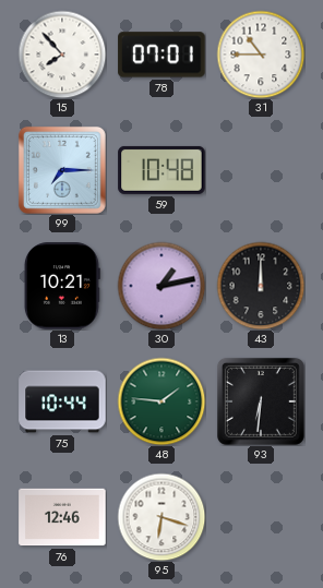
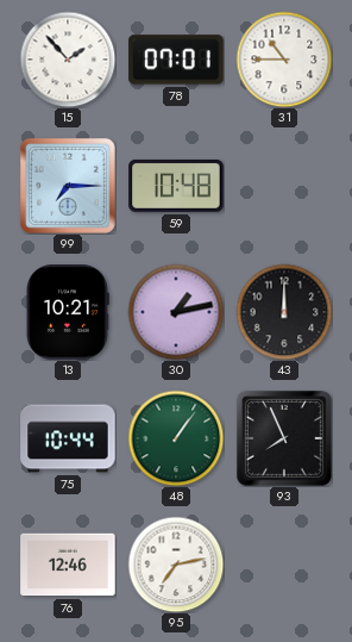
15: 7:53 -> 1:53 (68, 60)
48: 1:46 -> 1:06 (176, 438)
93: 6:31 -> 7:56 (284, 438)
95: 6:18 -> 7:13 (176, 565)
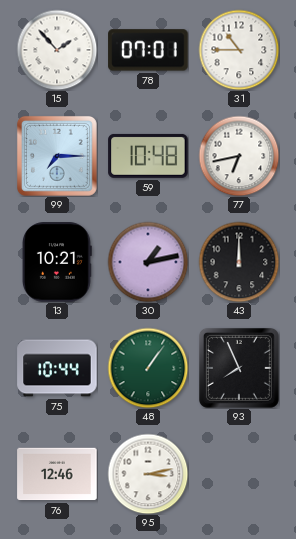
77: none -> 6:43 (239, 156)
95: 7:13 -> 3:13 (148, 474)
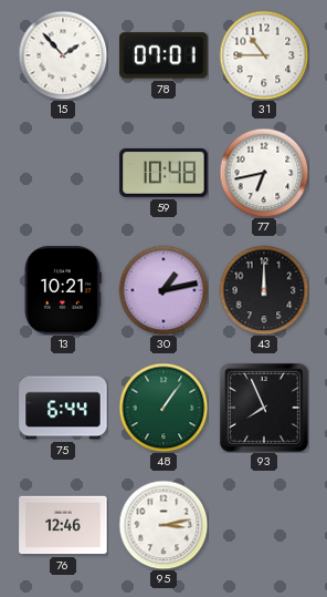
99: 7:15 -> none (57, 156)
75: 10:44 -> 6:44 (63, 408)
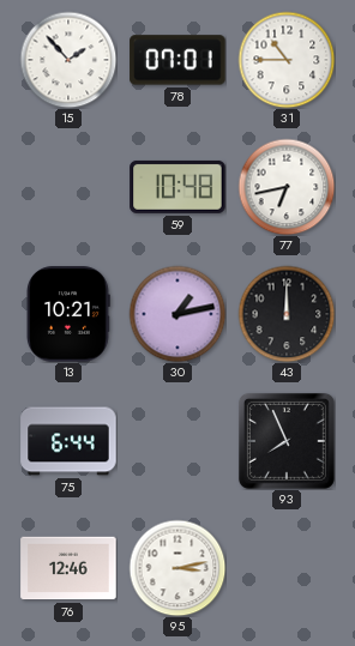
48: 1:06 -> none (163, 408)
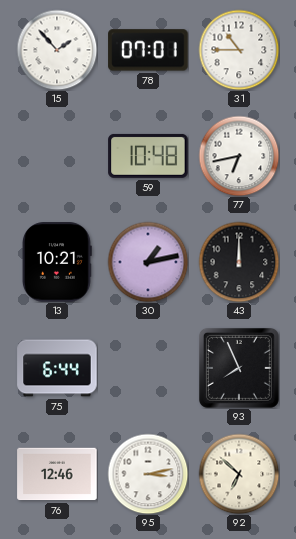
92: none -> 6:52 (239, 474)
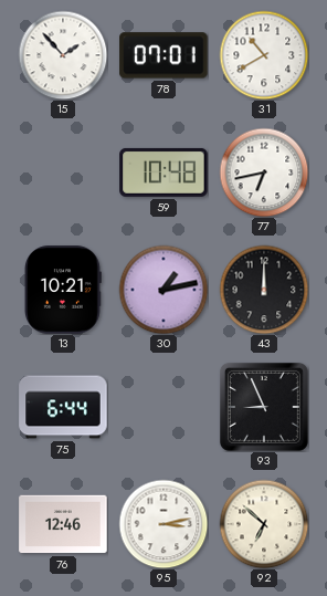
31: 10:45 -> 10:40 (264, 55)
93: 7:56 -> 8:56 (264, 407)
